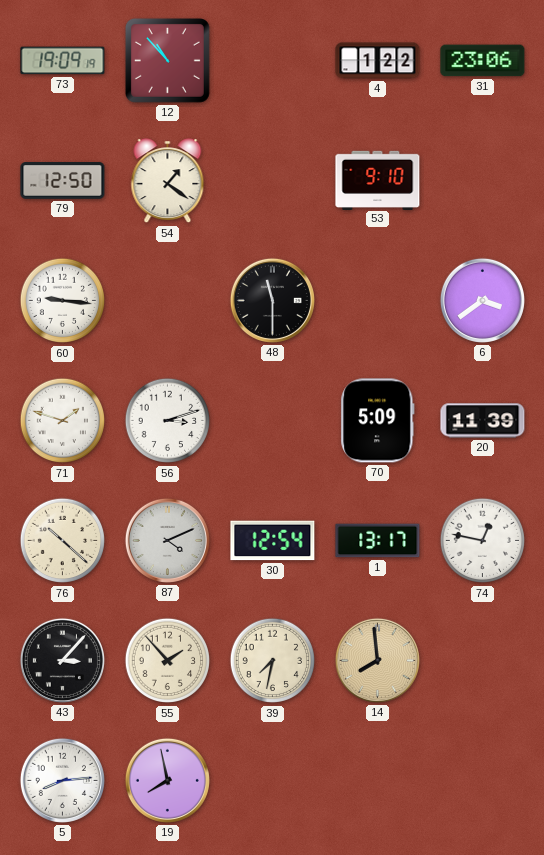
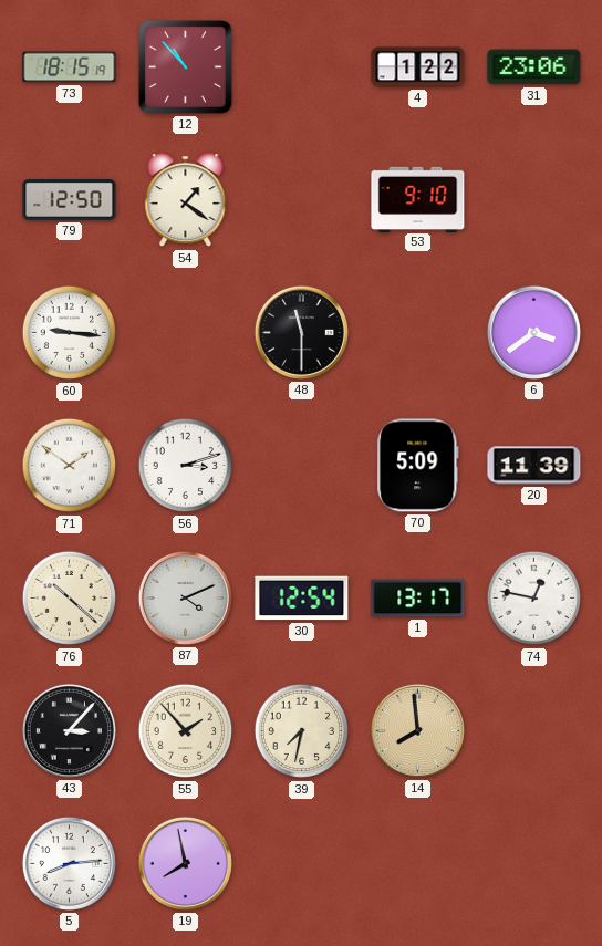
73: 19:09 -> 18:15 (70, 67)
71: 1:48 -> 1:51 (70, 466)
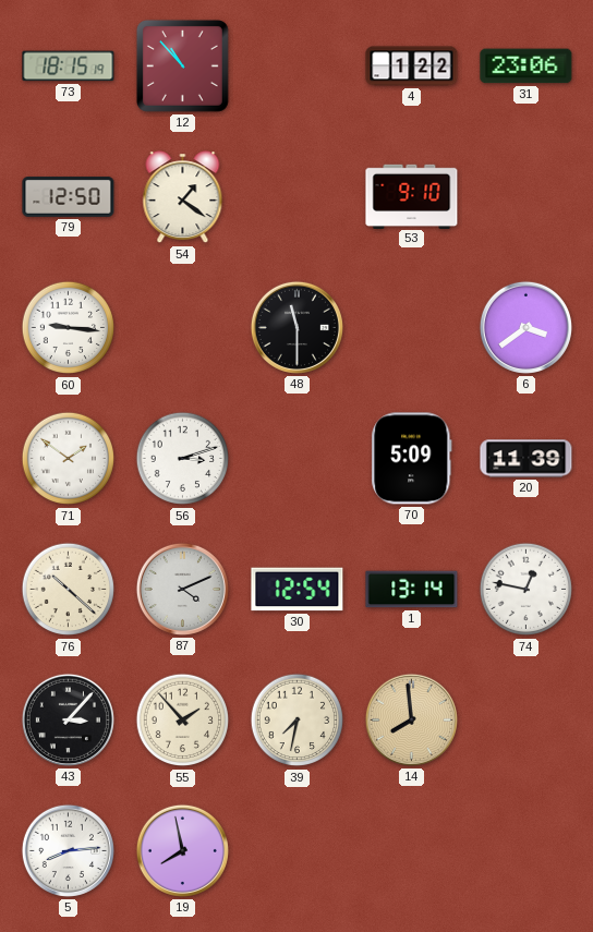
1: 13:17 -> 13:14 (412, 590)
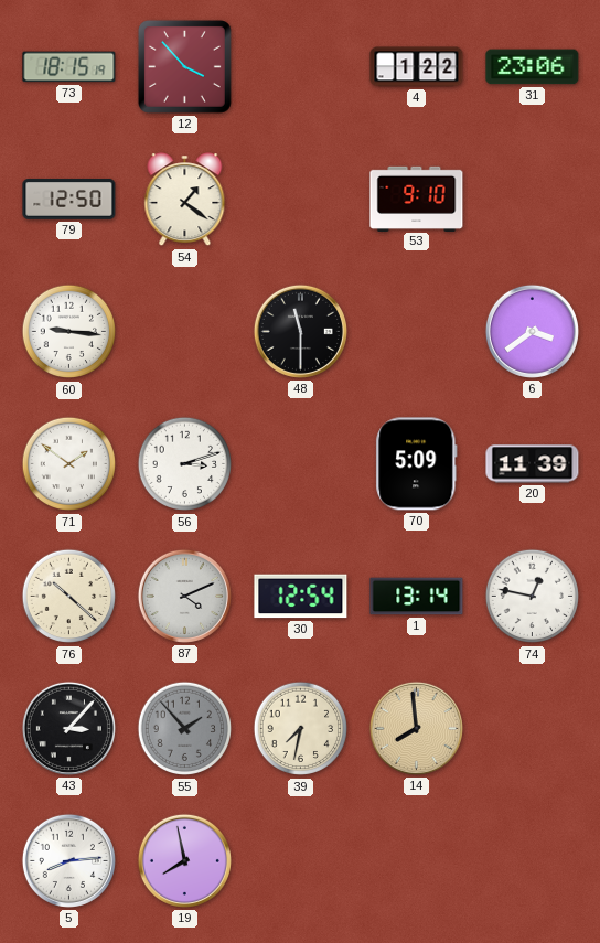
12: 10:53 -> 3:53 (184, 66)
55 dial: cream -> grey (185, 729)
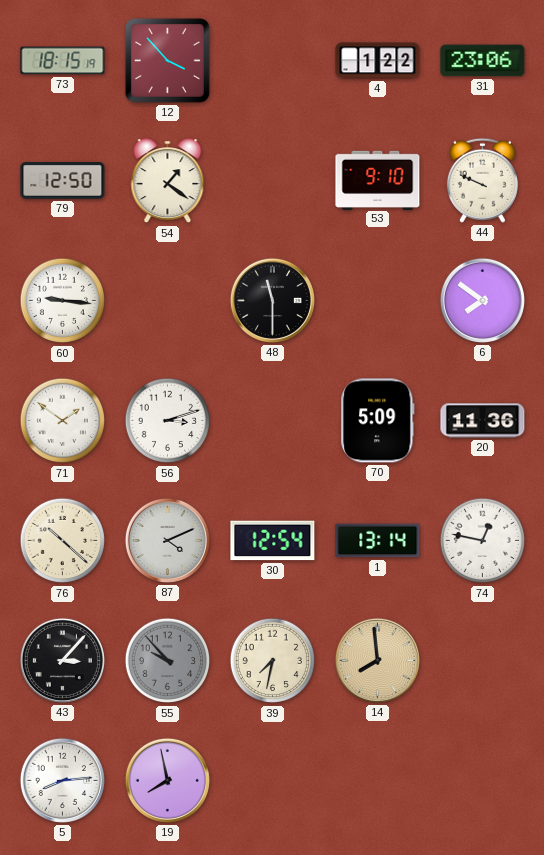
44: none -> 9:49 (482, 180)
6: 3:39 -> 7:51 (482, 300)
20: 11:39 -> 11:36 (483, 421)
55: 1:53 -> 9:53 (168, 661)
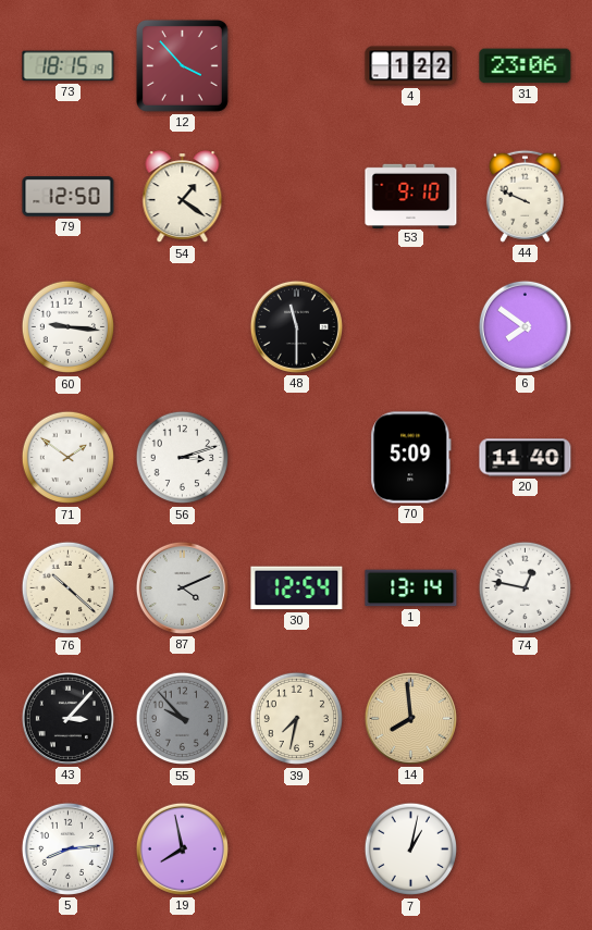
20: 11:36 -> 11:40 (526, 458)
7: none -> 1:02 (411, 850)
